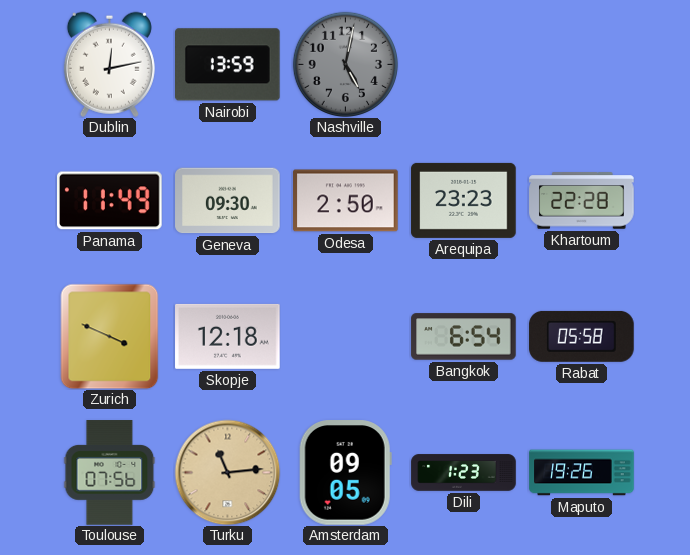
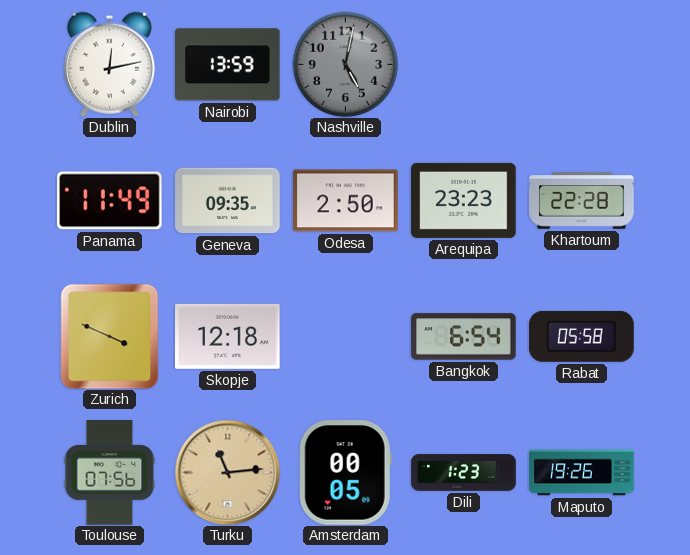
Geneva: 09:30 -> 09:35 (228, 201)
Amsterdam: 09:05 -> 00:05 (345, 473)
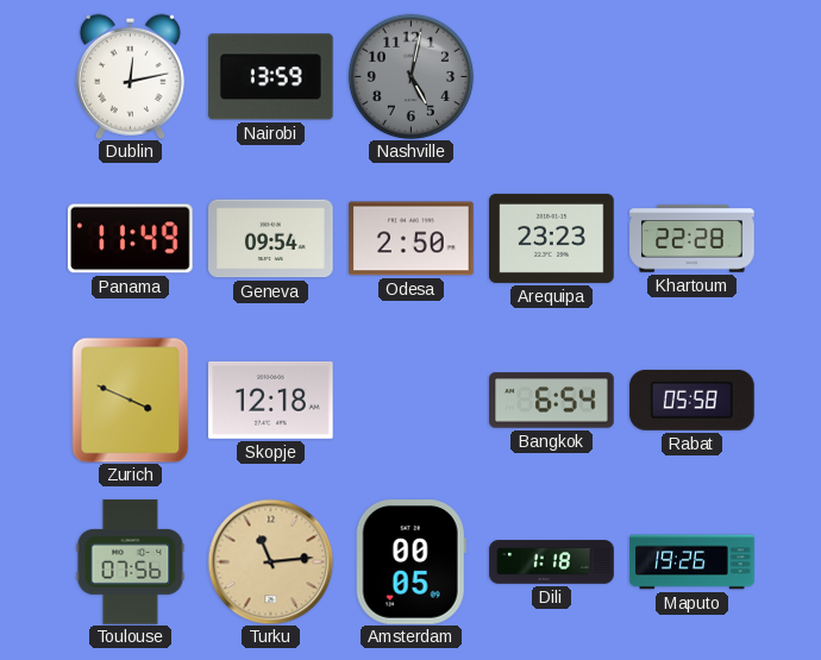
Geneva: 09:35 -> 09:54 (271, 239)
Dili: 1:23 -> 1:18 (552, 562)
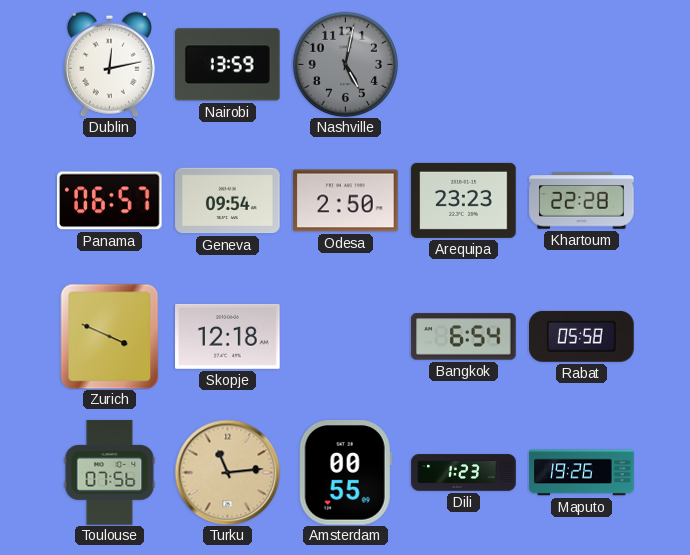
Panama: 11:49 -> 06:57 (110, 201)
Amsterdam: 00:05 -> 00:55 (345, 473)
Dili: 1:18 -> 1:23 (464, 473)
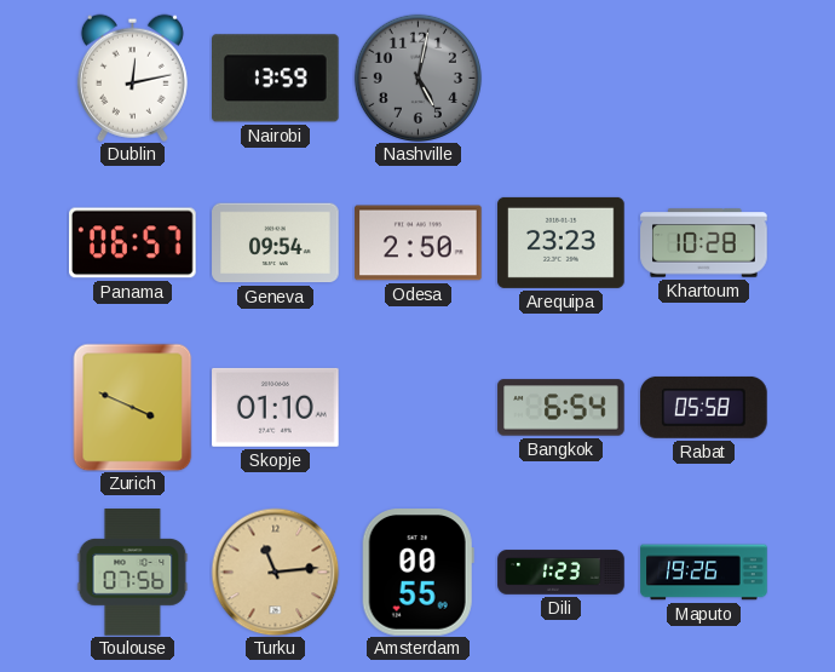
Khartoum: 22:28 -> 10:28 (704, 243)
Skopje: 12:18 -> 01:10 (276, 407)
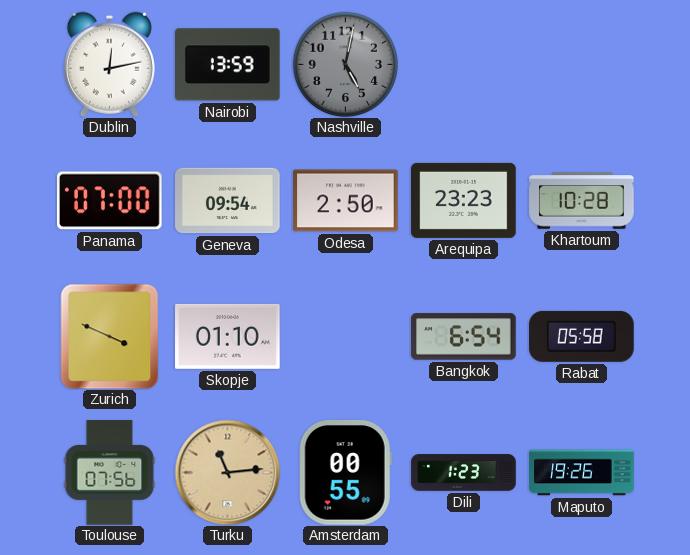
Panama: 06:57 -> 07:00 (110, 201)
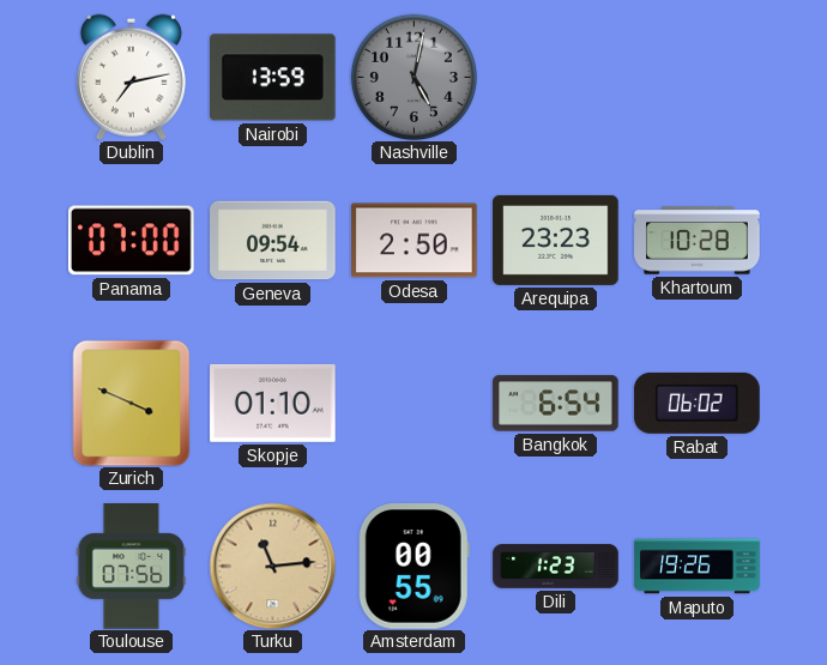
Dublin: 12:13 -> 7:13 (131, 77)
Rabat: 05:58 -> 06:02 (698, 403)
